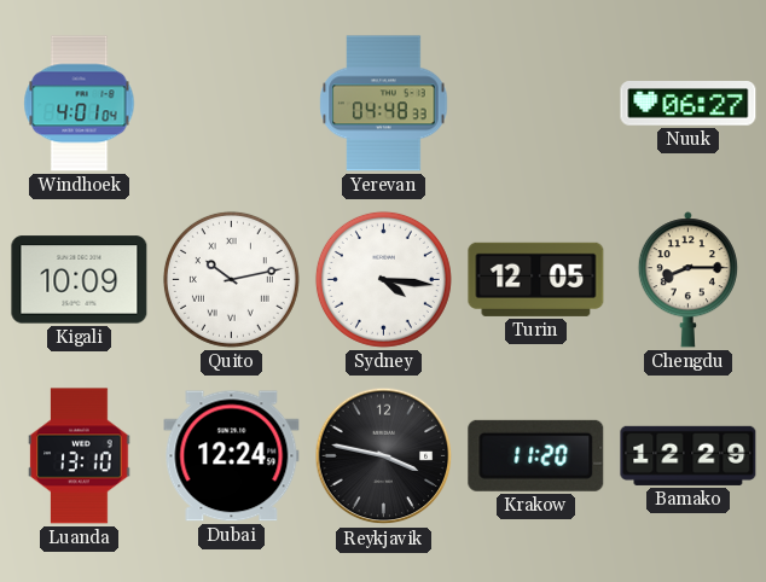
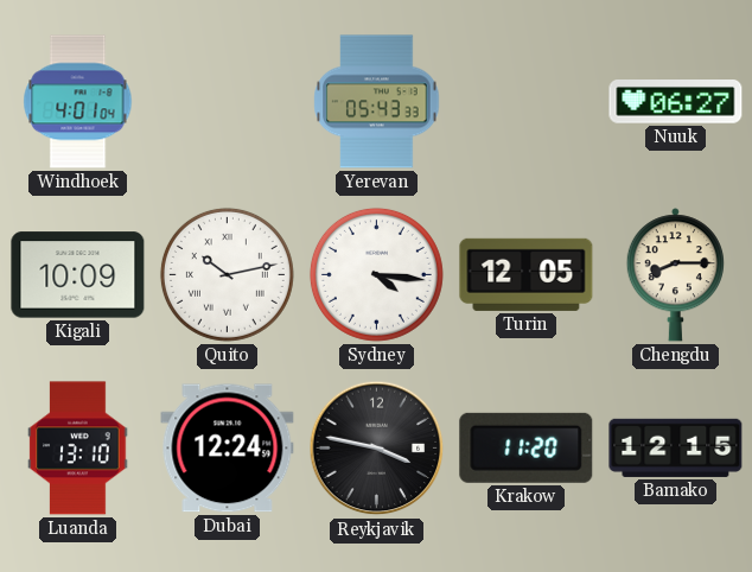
Yerevan: 04:48 -> 05:43 (377, 102)
Bamako: 12:29 -> 12:15 (676, 447)
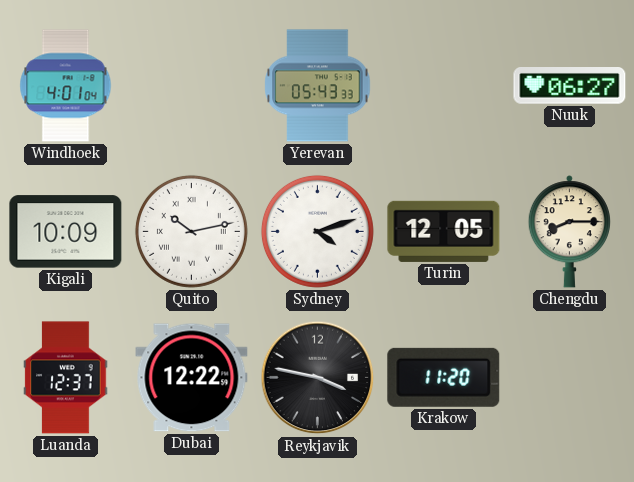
Sydney: 4:16 -> 4:12 (317, 231)
Luanda: 13:10 -> 12:37 (66, 378)
Dubai: 12:24 -> 12:22 (192, 378)
Bamako: 12:15 -> none (676, 447)
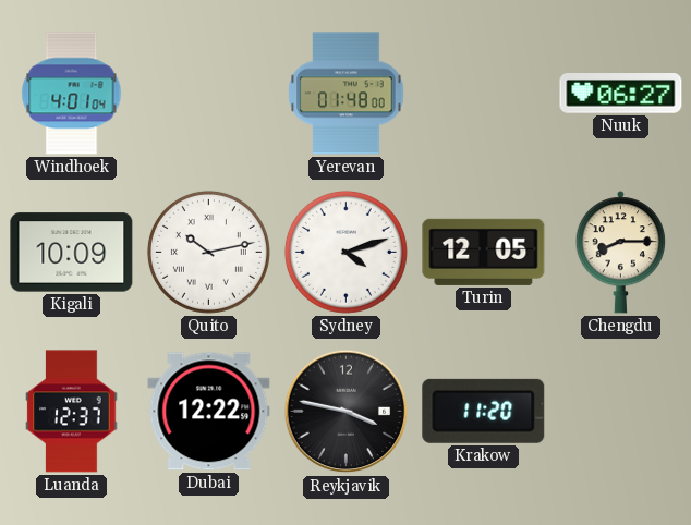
Yerevan: 05:43 -> 01:48 (347, 94)
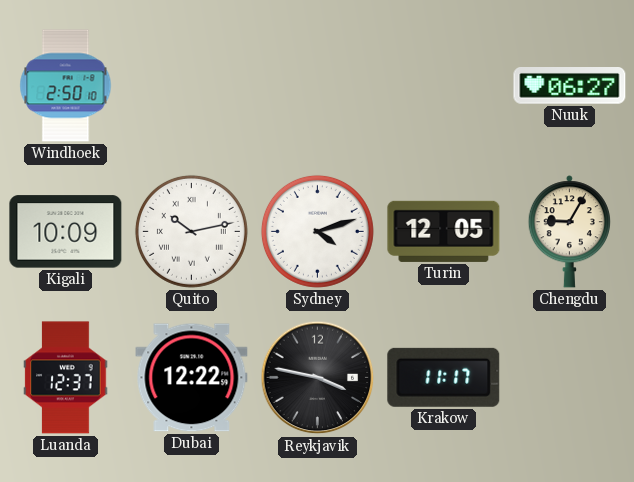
Windhoek: 4:01 -> 2:50 (66, 86)
Yerevan: 01:48 -> none (347, 94)
Chengdu: 8:15 -> 9:05 (569, 232)
Krakow: 11:20 -> 11:17 (444, 377)
